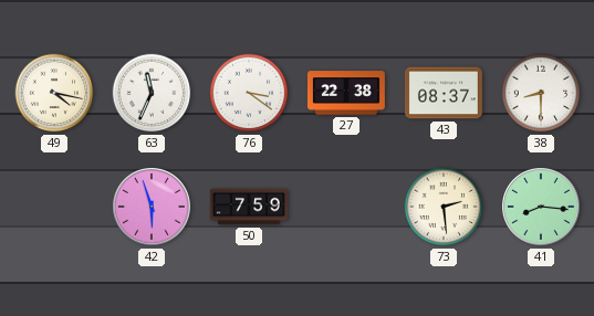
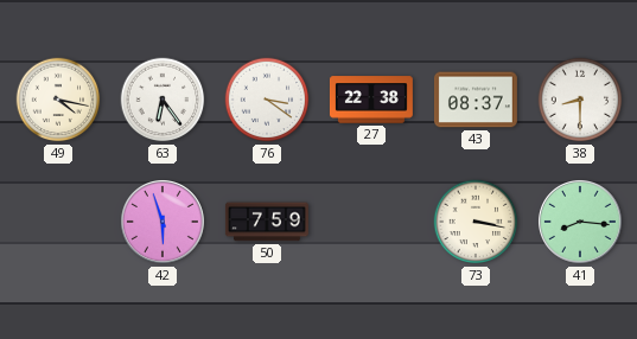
63: 11:34 -> 6:24 (163, 100)
73: 2:29 -> 3:17 (476, 222)
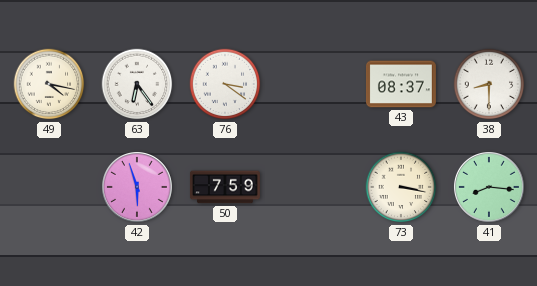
27: 22:38 -> none (371, 100)
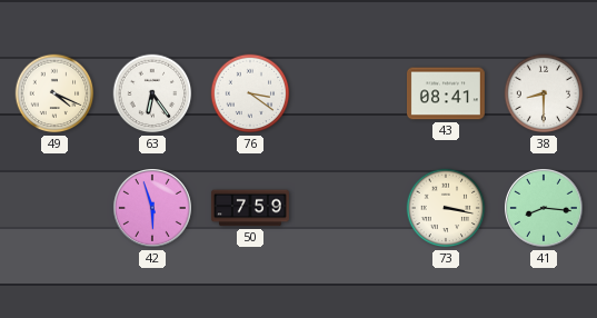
49: 4:17 -> 4:19 (54, 93)
43: 08:37 -> 08:41 (446, 93)
